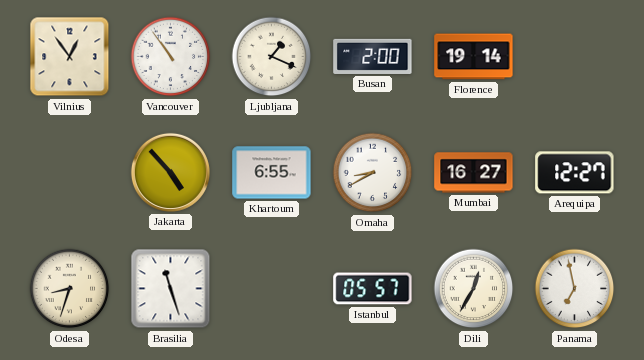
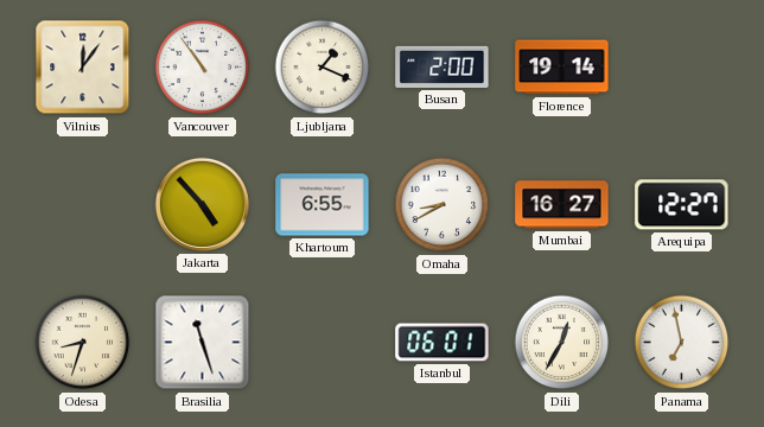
Vilnius: 12:54 -> 12:06 (83, 68)
Istanbul: 05:57 -> 06:01 (443, 343)
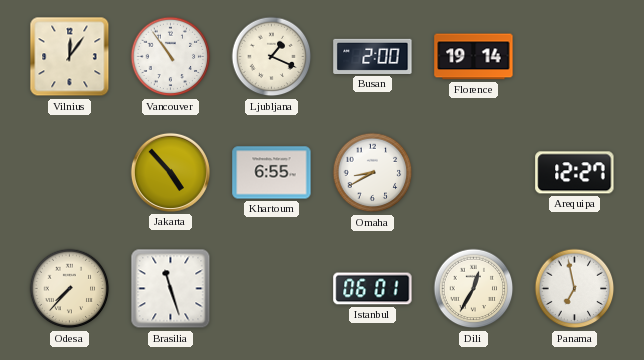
Mumbai: 16:27 -> none (562, 205)
Odesa: 8:33 -> 7:37 (70, 289)
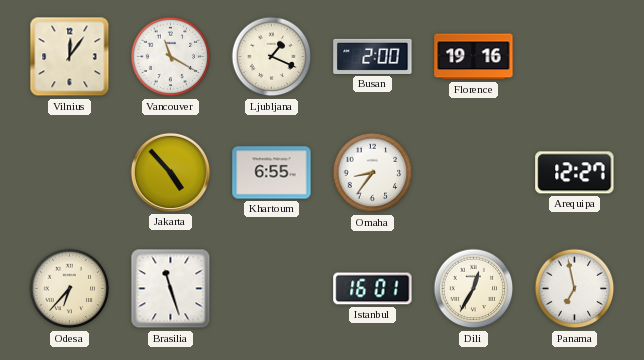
Vancouver: 10:54 -> 11:20 (171, 57)
Florence: 19:14 -> 19:16 (474, 57)
Omaha: 8:40 -> 8:36 (373, 173)
Odesa: 7:37 -> 6:37 (70, 289)
Istanbul: 06:01 -> 16:01 (373, 289)
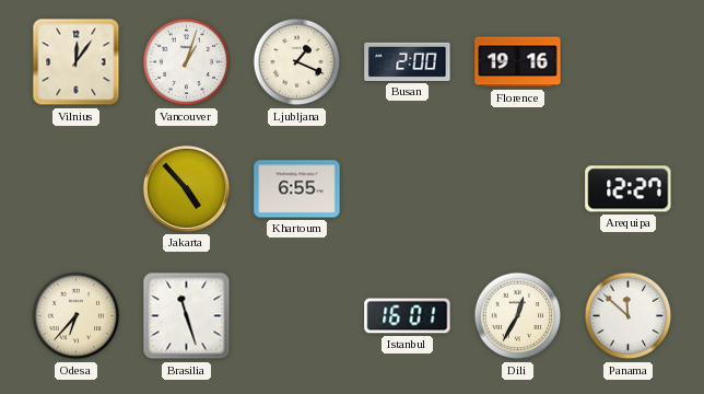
Vancouver: 11:20 -> 1:03 (187, 62)
Omaha: 8:36 -> none (373, 173)
Panama: 6:58 -> 11:52 (629, 316)
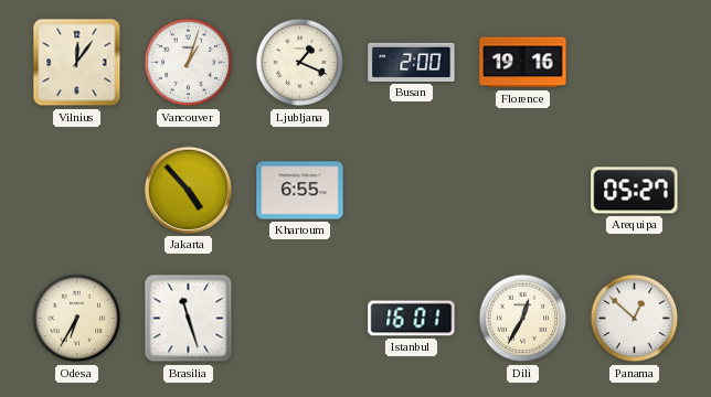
Arequipa: 12:27 -> 05:27 (635, 191)
Odesa: 6:37 -> 6:35 (77, 319)
Panama: 11:52 -> 12:52 (635, 319)
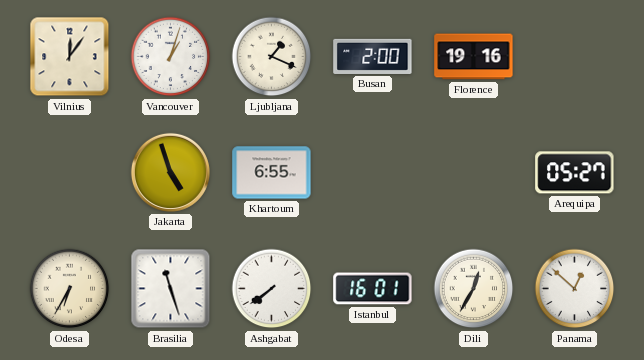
Jakarta: 4:53 -> 4:57 (170, 172)
Ashgabat: none -> 7:39 (272, 289)
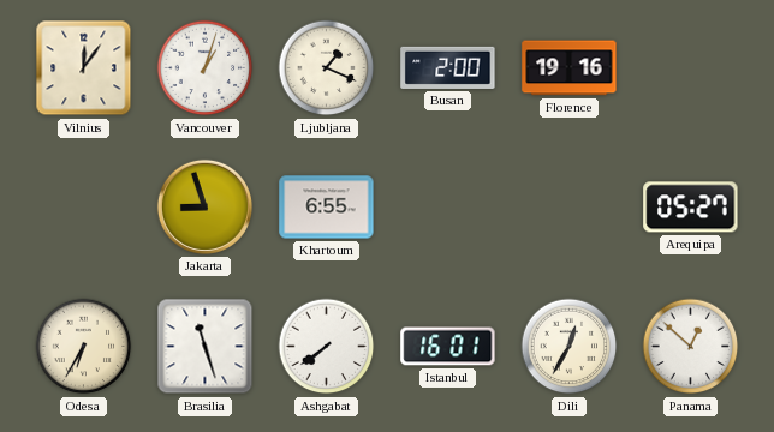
Jakarta: 4:57 -> 8:57 (204, 206)
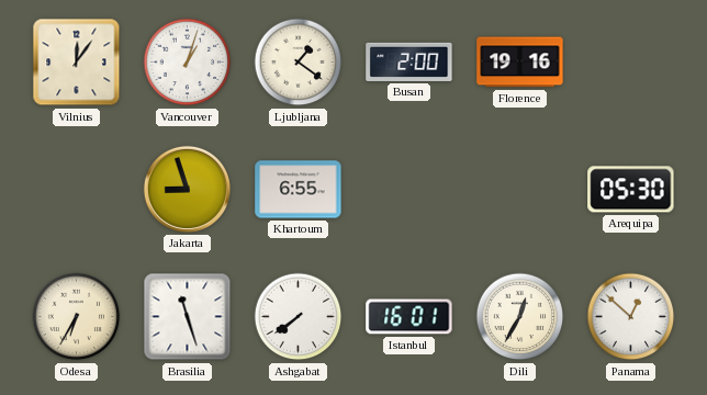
Ljubljana: 1:19 -> 1:21 (299, 63)
Arequipa: 05:27 -> 05:30 (631, 190)
